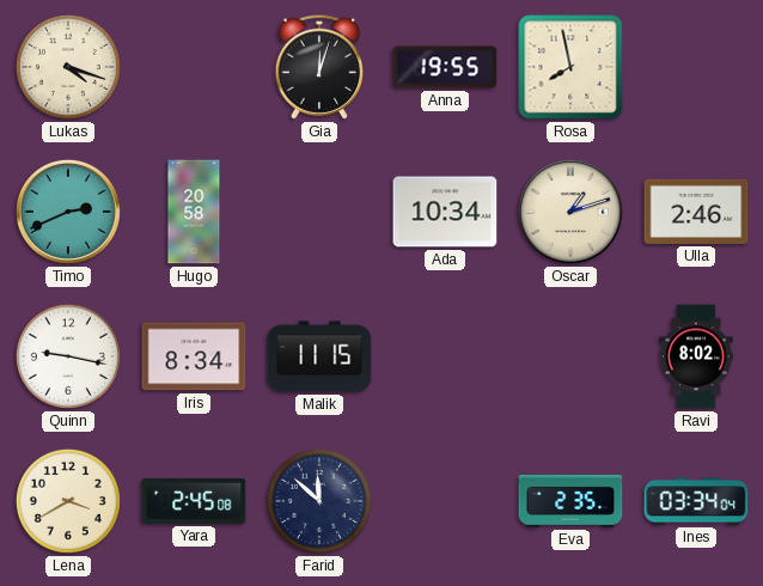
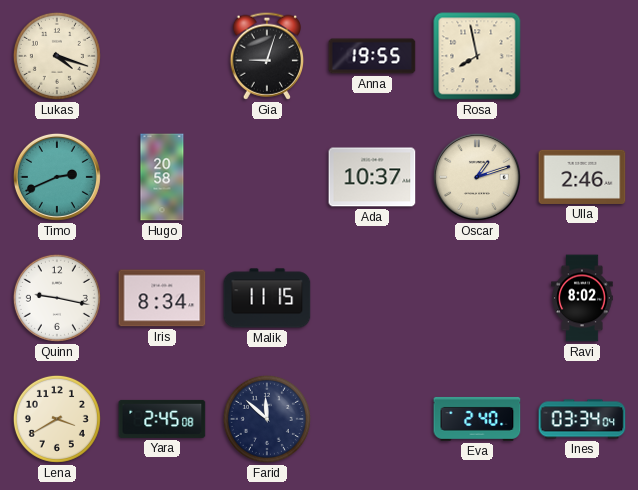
Gia: 12:03 -> 9:03 (266, 56)
Ada: 10:34 -> 10:37 (372, 177)
Eva: 2:35 -> 2:40 (477, 419)
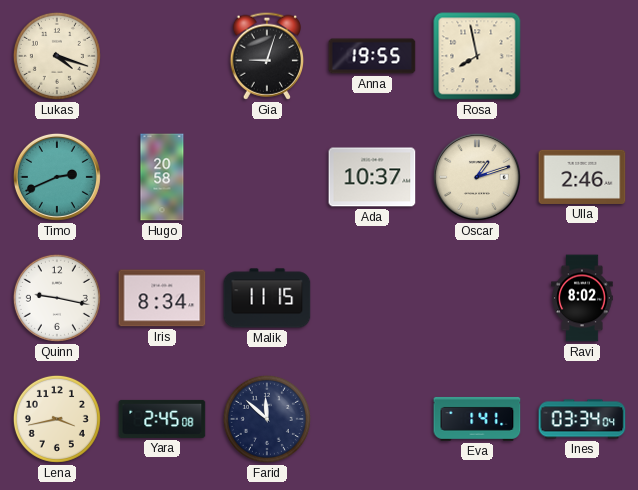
Lena: 3:40 -> 3:43 (57, 419)
Eva: 2:40 -> 1:41 (477, 419)
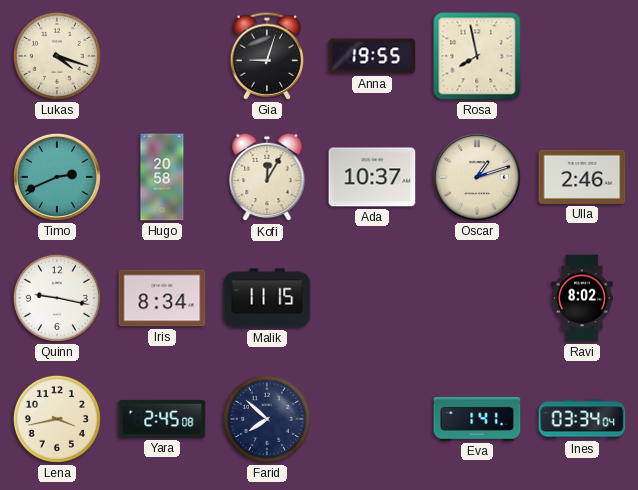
Kofi: none -> 12:05 (267, 177)
Farid: 11:52 -> 7:52 (267, 419)
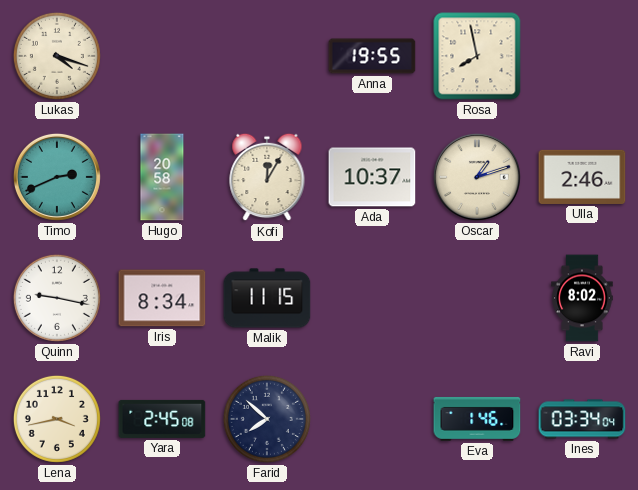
Gia: 9:03 -> none (266, 56)
Eva: 1:41 -> 1:46 (477, 419)
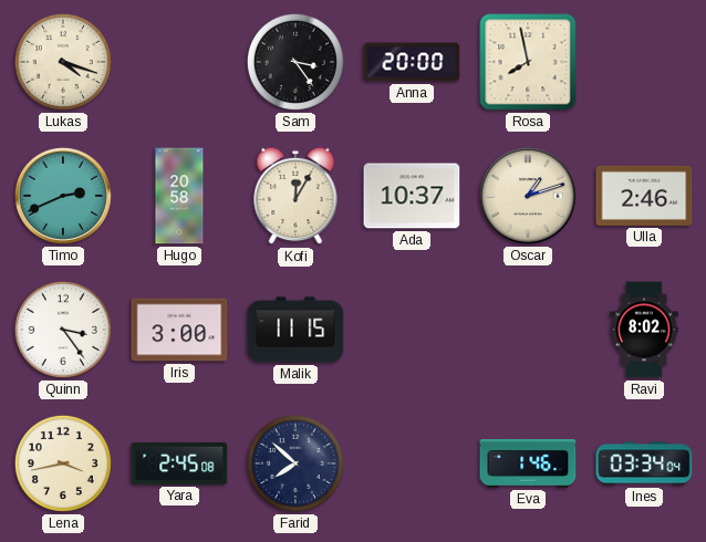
Sam: none -> 3:24 (295, 62)
Anna: 19:55 -> 20:00 (412, 62)
Quinn: 9:17 -> 3:24 (63, 330)
Iris: 8:34 -> 3:00 (179, 330)
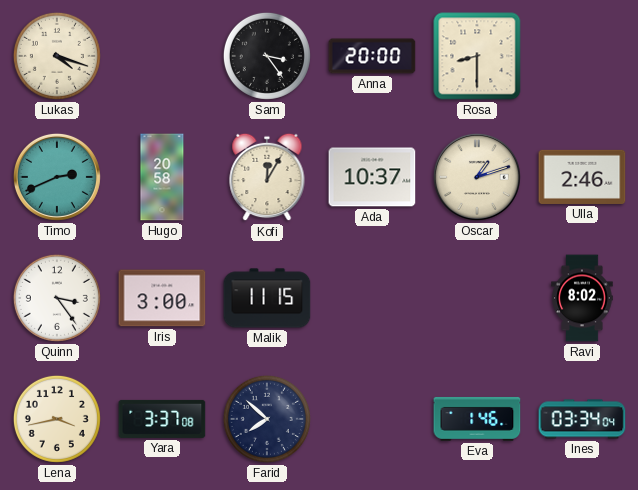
Rosa: 7:58 -> 8:30 (477, 56)
Yara: 2:45 -> 3:37 (162, 419)
